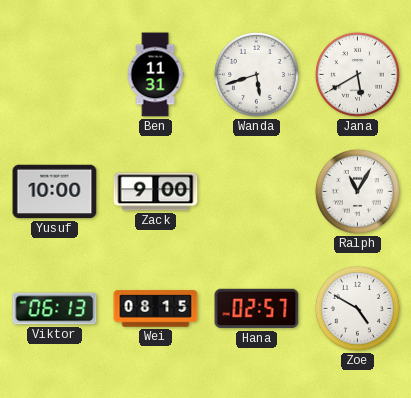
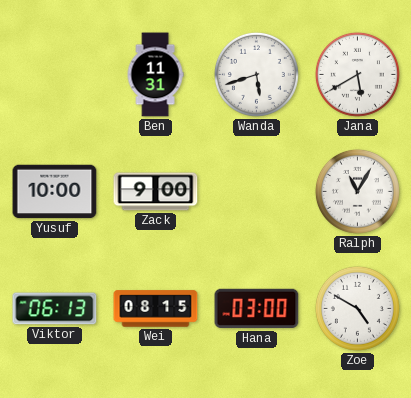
Hana: 02:57 -> 03:00 (257, 309)
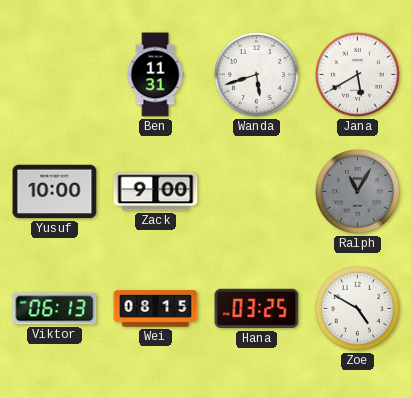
Ralph dial: white -> grey (357, 191)
Hana: 03:00 -> 03:25 (257, 309)
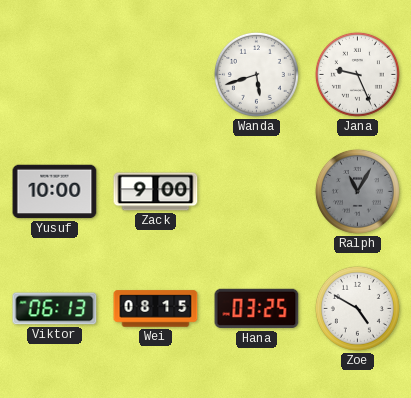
Ben: 11:31 -> none (155, 75)
Jana: 5:40 -> 9:26 (357, 74)
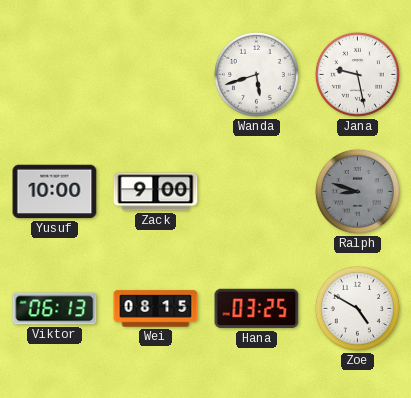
Jana: 9:26 -> 9:28 (357, 74)
Ralph: 11:05 -> 8:48 (357, 191)
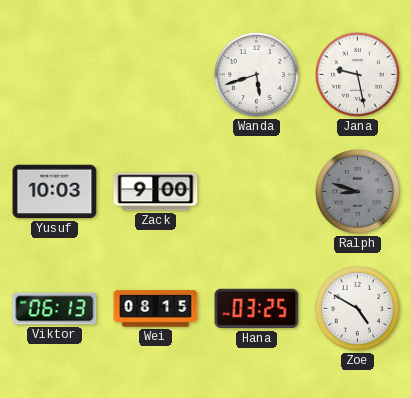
Yusuf: 10:00 -> 10:03 (55, 192)
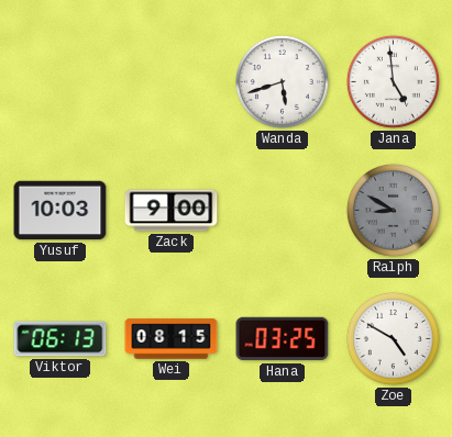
Jana: 9:28 -> 4:59 (393, 81)
Ralph: 8:48 -> 8:50 (393, 210)
